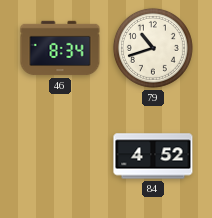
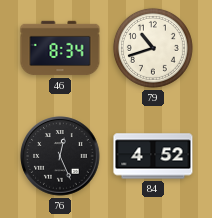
76: none -> 12:26 (60, 156)
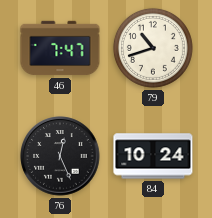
46: 8:34 -> 7:47 (60, 48)
84: 4:52 -> 10:24 (153, 156)
